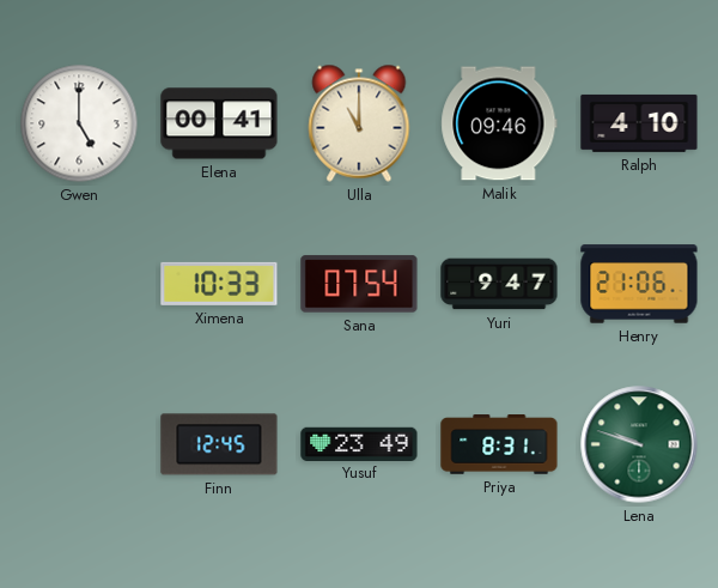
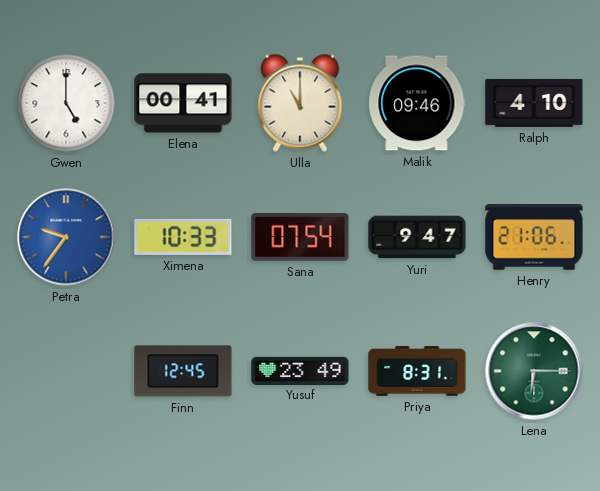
Petra: none -> 9:36 (66, 237)
Lena: 9:48 -> 6:15 (534, 371)
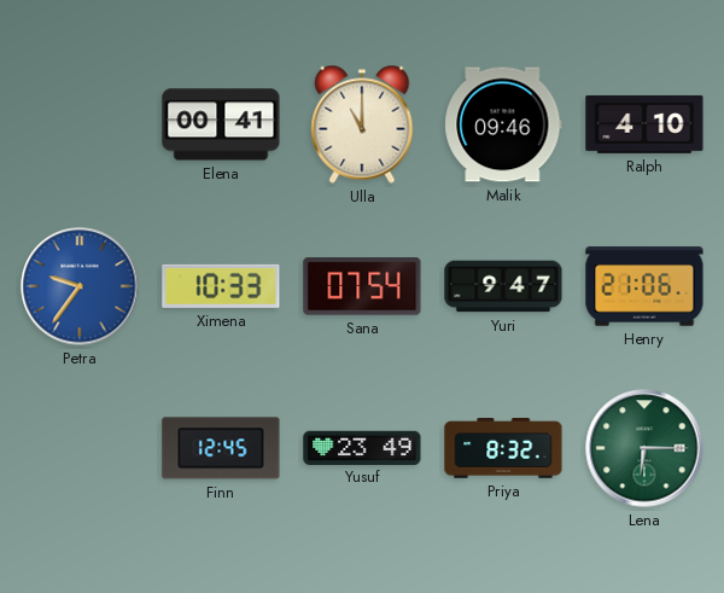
Gwen: 5:00 -> none (66, 103)
Priya: 8:31 -> 8:32 (503, 448)
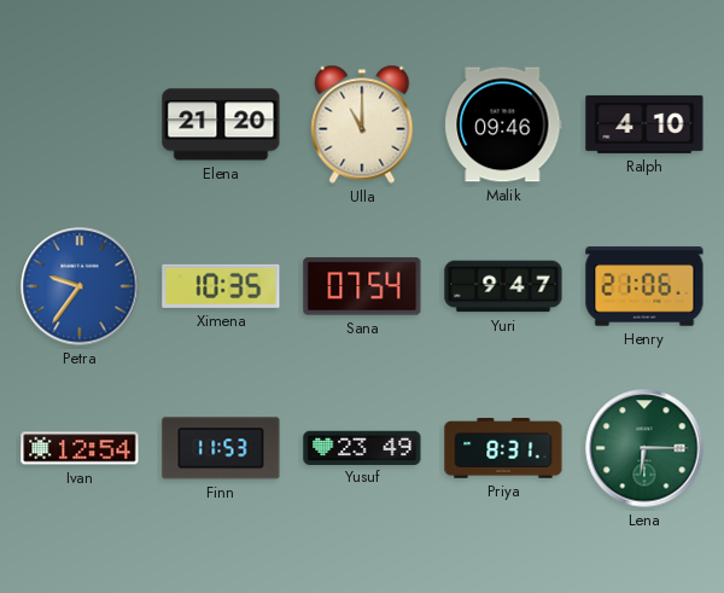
Elena: 00:41 -> 21:20 (221, 124)
Ximena: 10:33 -> 10:35 (221, 286)
Ivan: none -> 12:54 (80, 448)
Finn: 12:45 -> 11:53 (221, 448)
Priya: 8:32 -> 8:31 (503, 448)
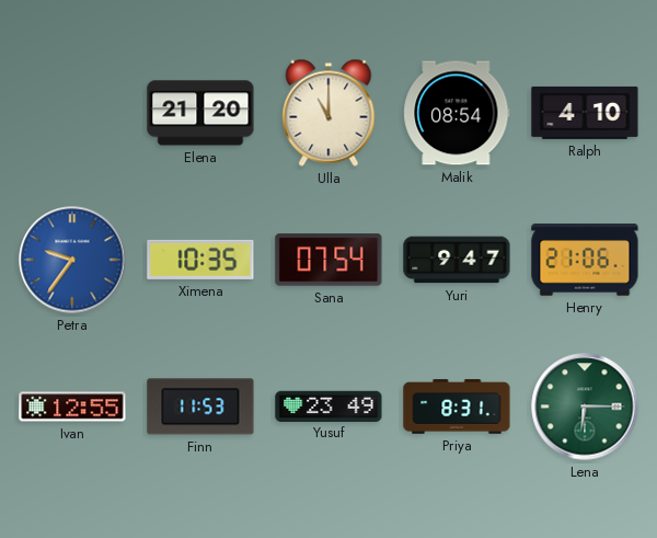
Malik: 09:46 -> 08:54 (457, 113)
Ivan: 12:54 -> 12:55 (72, 407)
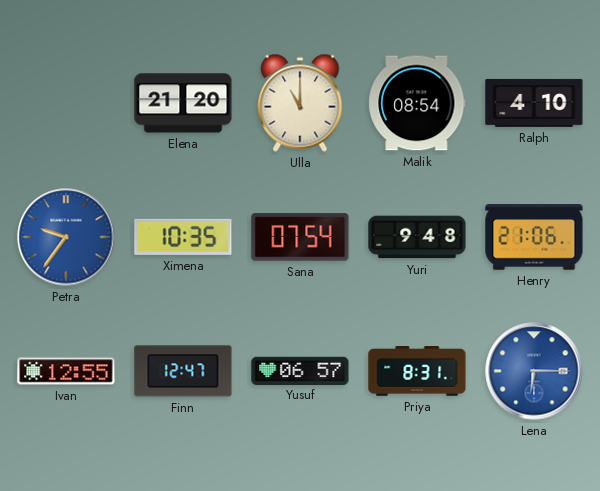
Yuri: 9:47 -> 9:48 (417, 237)
Finn: 11:53 -> 12:47 (183, 371)
Yusuf: 23:49 -> 06:57 (300, 370)
Lena dial: green -> blue (534, 371)
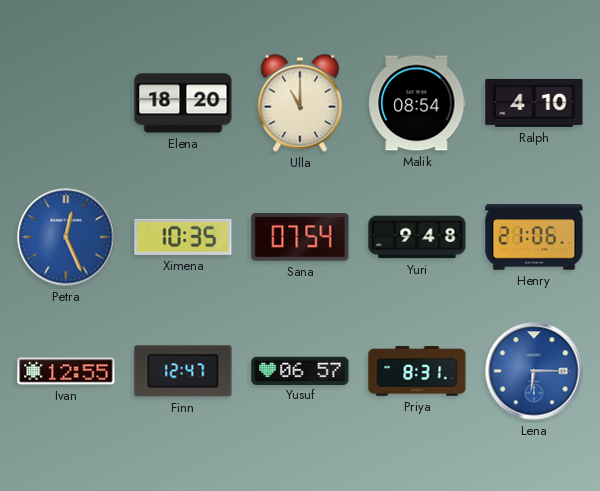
Elena: 21:20 -> 18:20 (183, 103)
Petra: 9:36 -> 12:26 (66, 237)
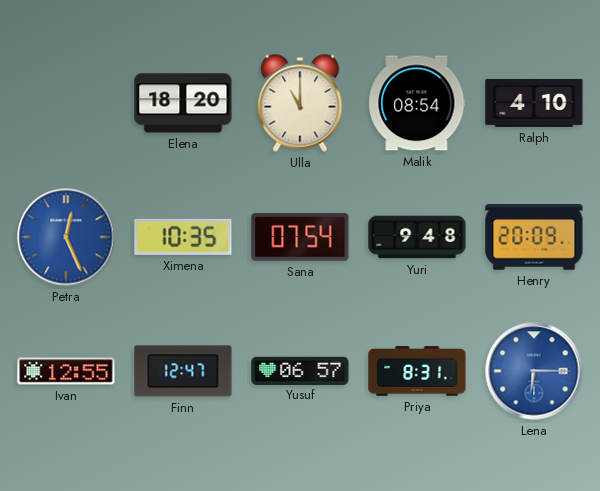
Henry: 21:06 -> 20:09 (534, 237)
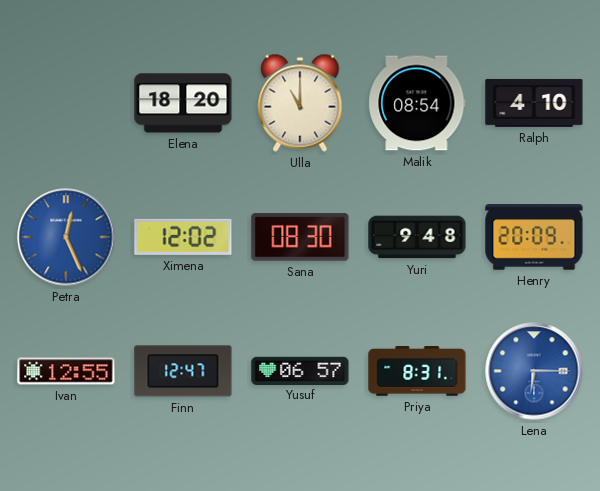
Ximena: 10:35 -> 12:02 (183, 237)
Sana: 07:54 -> 08:30 (300, 237)
